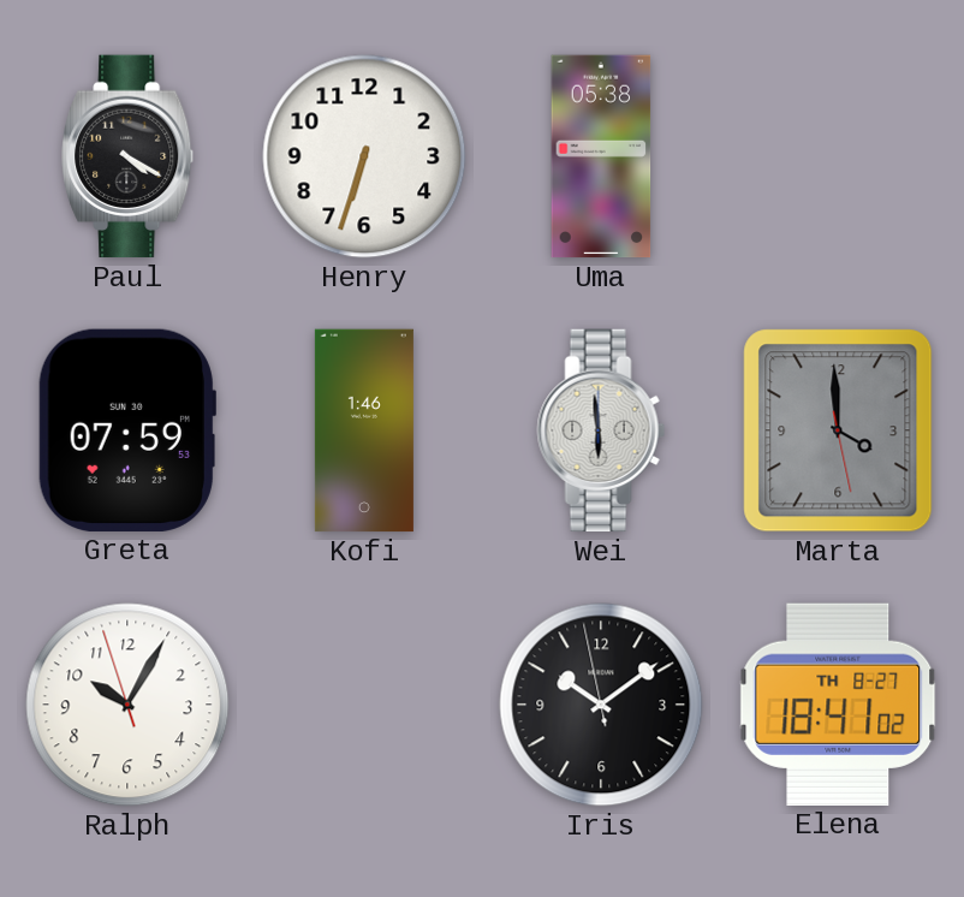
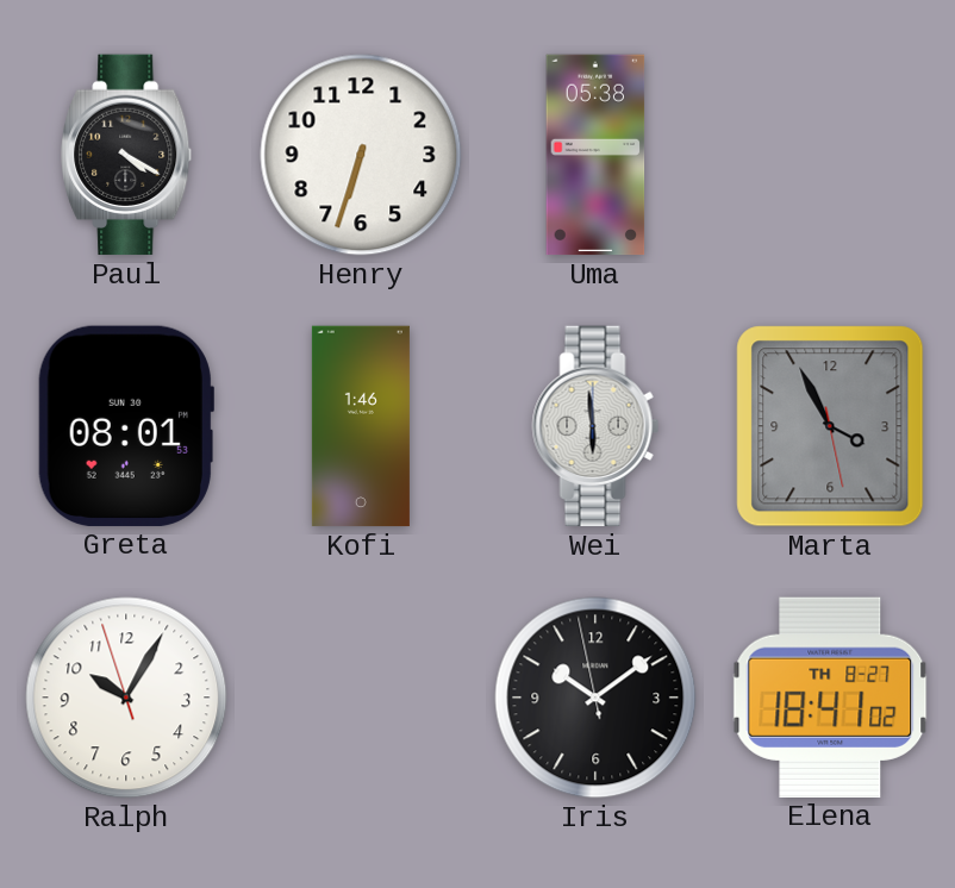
Greta: 07:59 -> 08:01 (126, 426)
Marta: 3:59 -> 3:55 (830, 426)
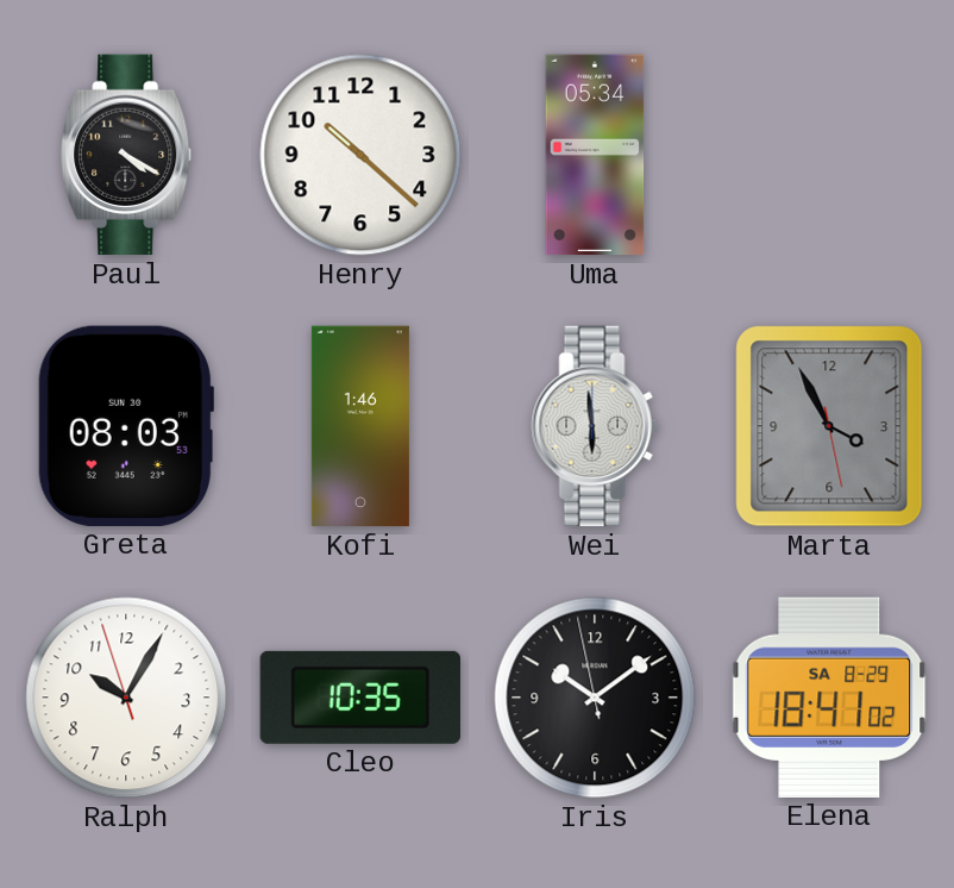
Henry: 6:33 -> 10:22 (360, 155)
Uma: 05:38 -> 05:34 (595, 155)
Greta: 08:01 -> 08:03 (126, 426)
Cleo: none -> 10:35 (359, 698)
Elena date: TH 8-27 -> SA 8-29 (829, 698)
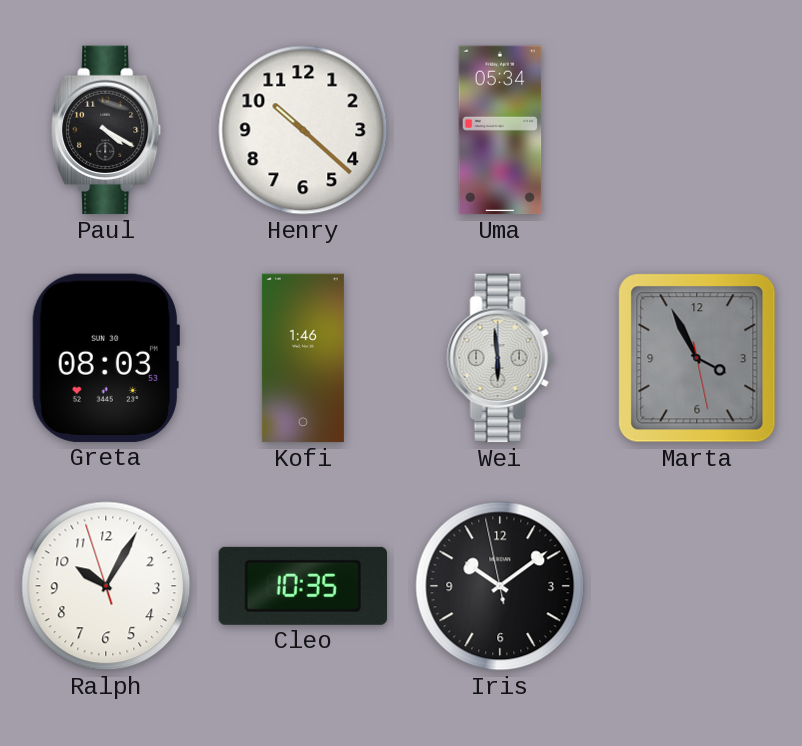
Elena: 18:41 -> none (829, 698)
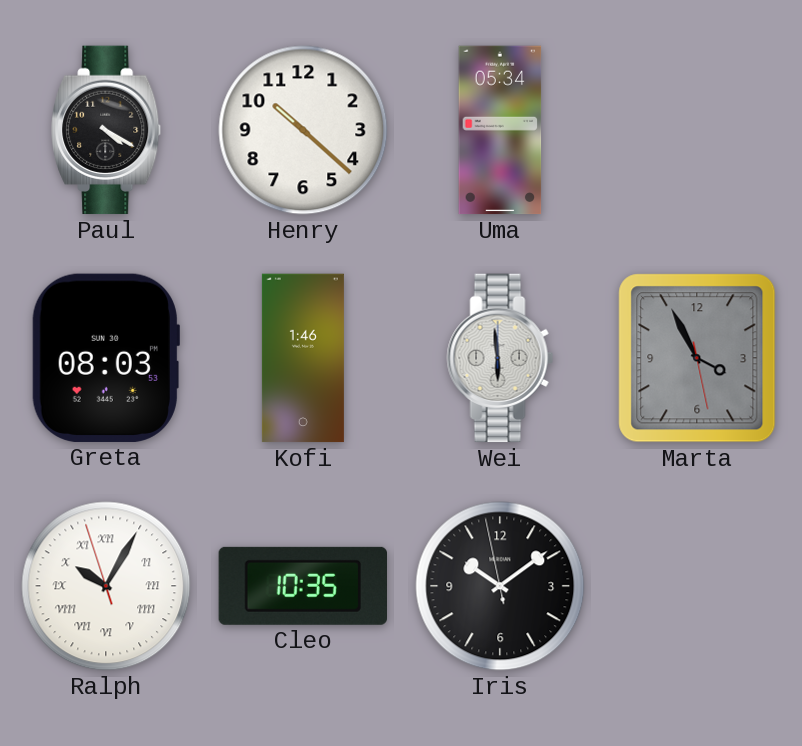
Ralph numerals: Arabic -> Roman (106, 586)
